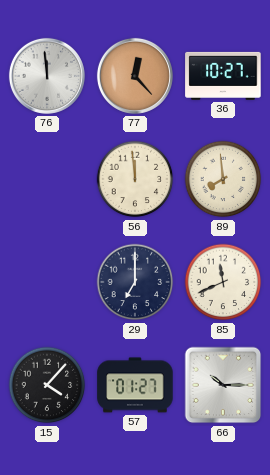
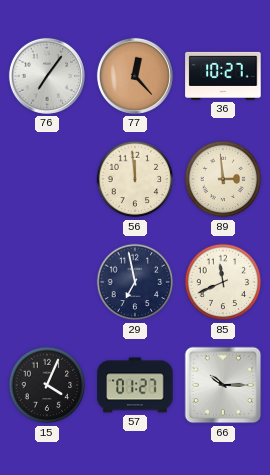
76: 11:59 -> 7:06 (47, 76)
89: 7:59 -> 2:59 (223, 179)
29: 7:00 -> 6:58 (135, 282)
15: 4:07 -> 4:04 (47, 385)
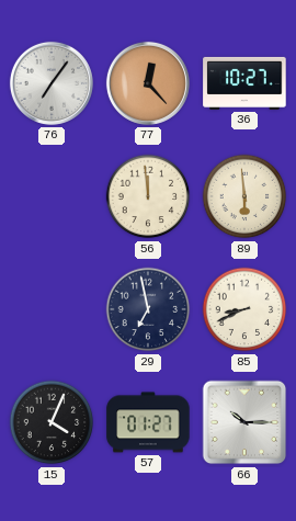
89: 2:59 -> 5:59 (244, 196)
85: 11:41 -> 8:41 (244, 309)
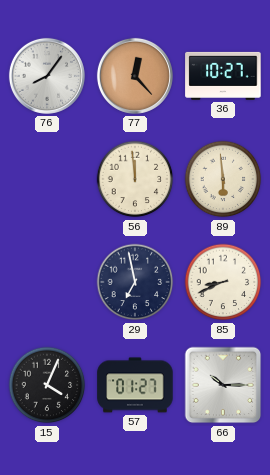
76: 7:06 -> 8:06 (47, 76)
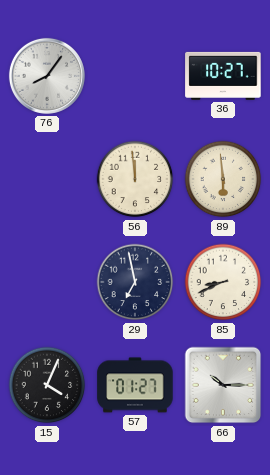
77: 12:23 -> none (135, 76)
